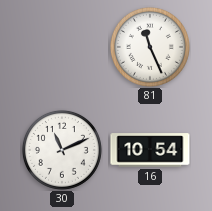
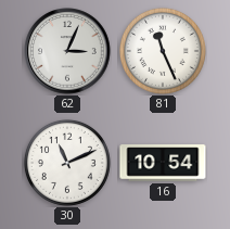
62: none -> 3:04 (67, 51)
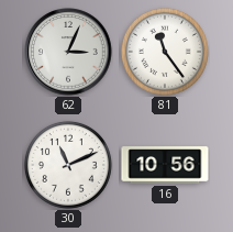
81: 11:26 -> 11:24 (165, 52)
16: 10:54 -> 10:56 (165, 165)
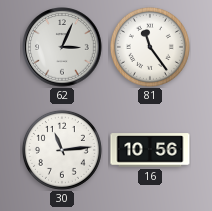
30: 11:11 -> 11:14 (62, 150)
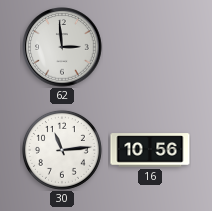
62: 3:04 -> 2:59 (62, 47)
81: 11:24 -> none (150, 47)
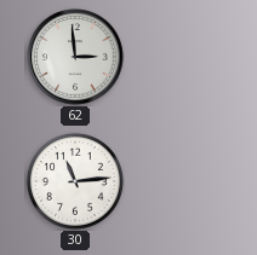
16: 10:56 -> none (150, 150)
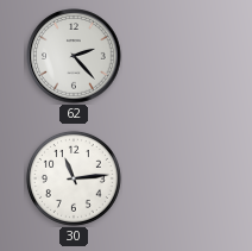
62: 2:59 -> 2:23 (74, 56)
